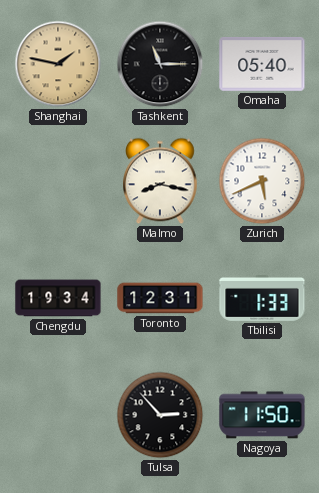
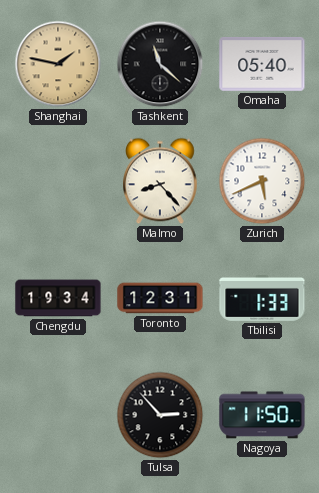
Tashkent: 11:15 -> 11:22 (160, 64)
Malmo: 8:17 -> 8:23 (161, 181)
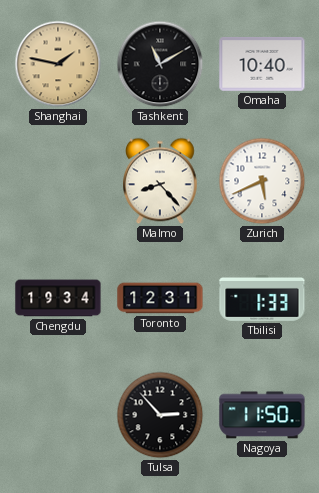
Tashkent: 11:22 -> 11:10 (160, 64)
Omaha: 05:40 -> 10:40 (262, 64)
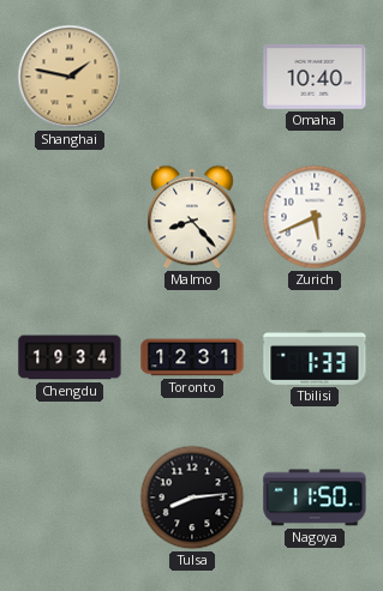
Tashkent: 11:10 -> none (160, 64)
Tulsa: 2:53 -> 8:14 (192, 497)
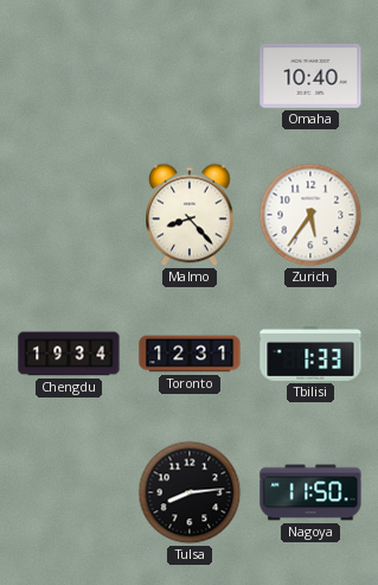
Shanghai: 1:47 -> none (70, 77)
Zurich: 5:41 -> 5:36 (310, 215)
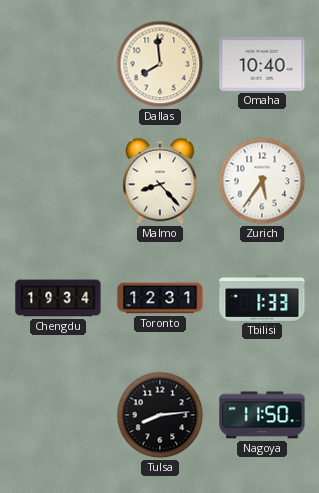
Dallas: none -> 7:59 (160, 64)
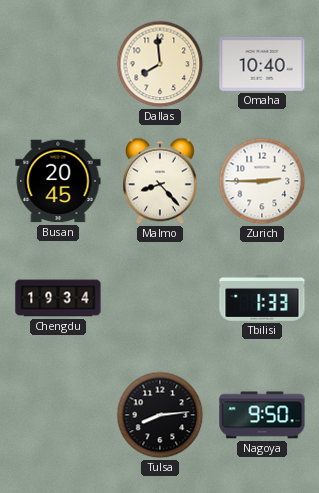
Busan: none -> 20:45 (58, 181)
Zurich: 5:36 -> 2:45 (262, 181)
Toronto: 12:31 -> none (160, 298)
Nagoya: 11:50 -> 9:50 (262, 415)
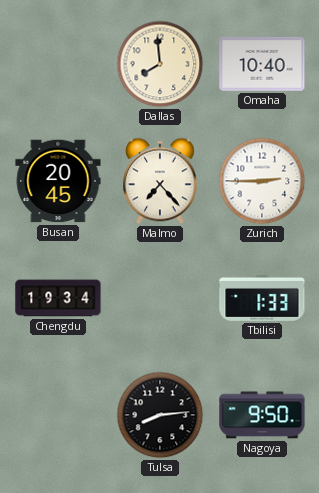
Malmo: 8:23 -> 7:23 (161, 181)
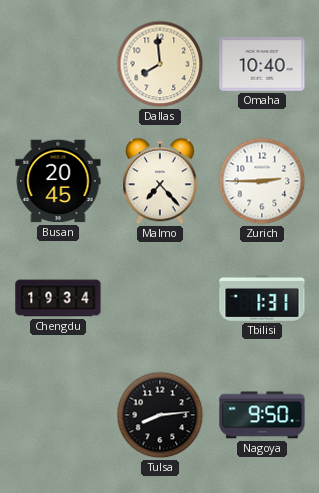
Tbilisi: 1:33 -> 1:31 (262, 299)
